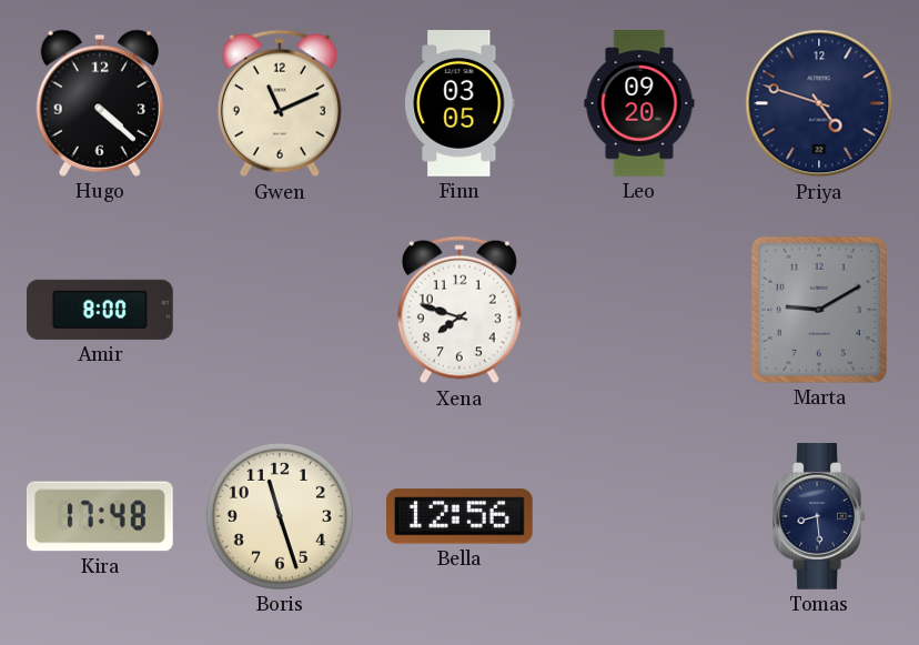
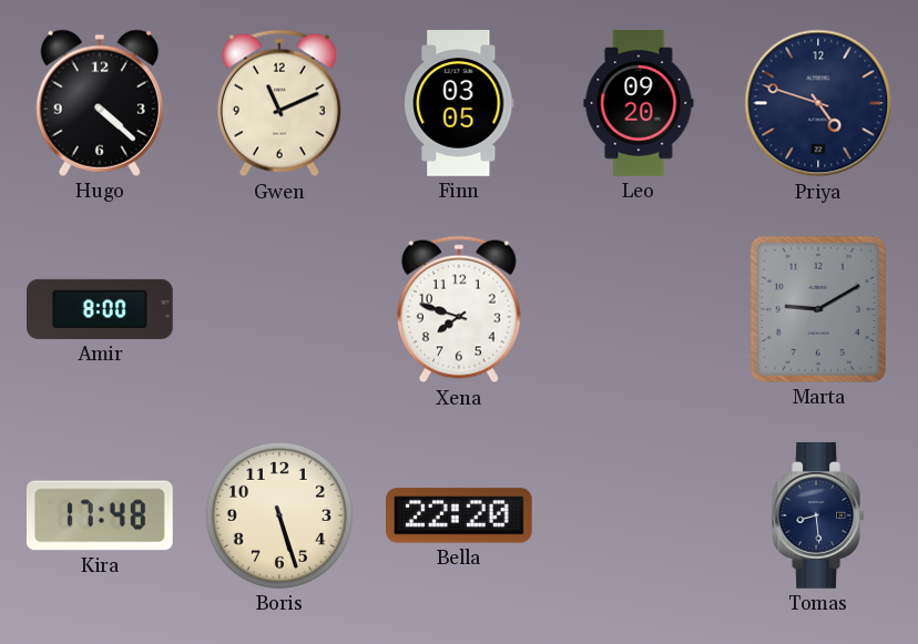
Boris: 11:27 -> 5:27 (279, 515)
Bella: 12:56 -> 22:20 (460, 515)
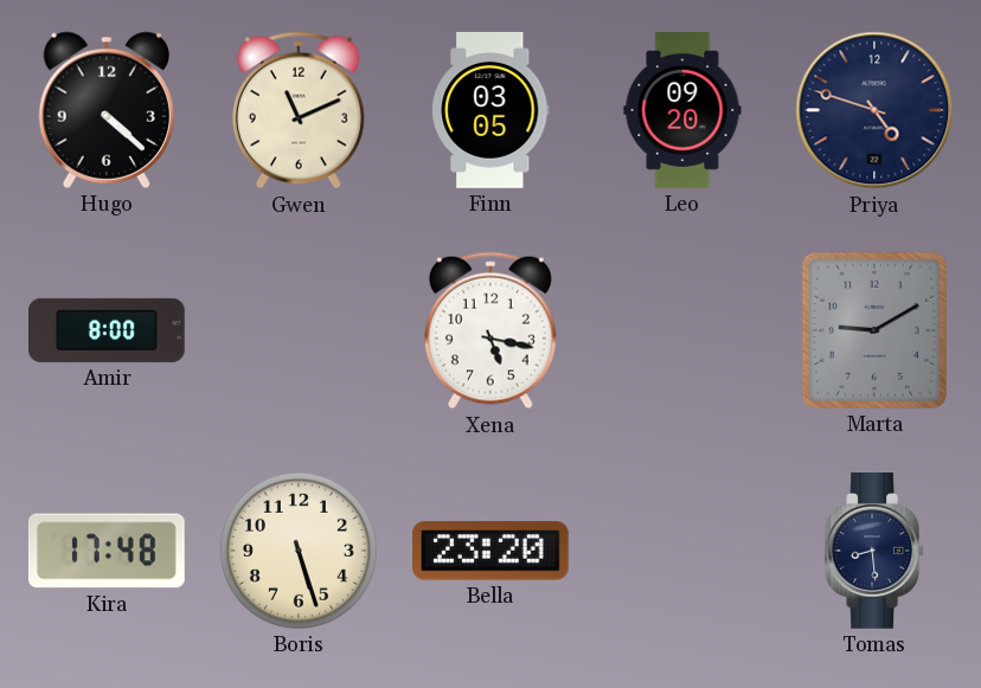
Xena: 7:48 -> 5:17 (490, 330)
Bella: 22:20 -> 23:20 (492, 551)
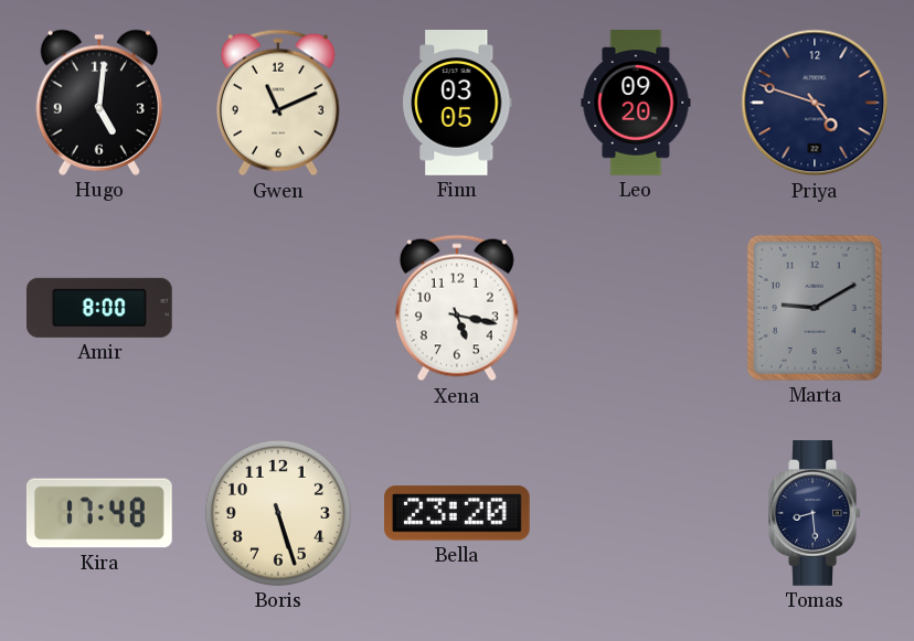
Hugo: 4:22 -> 5:01 (98, 103)
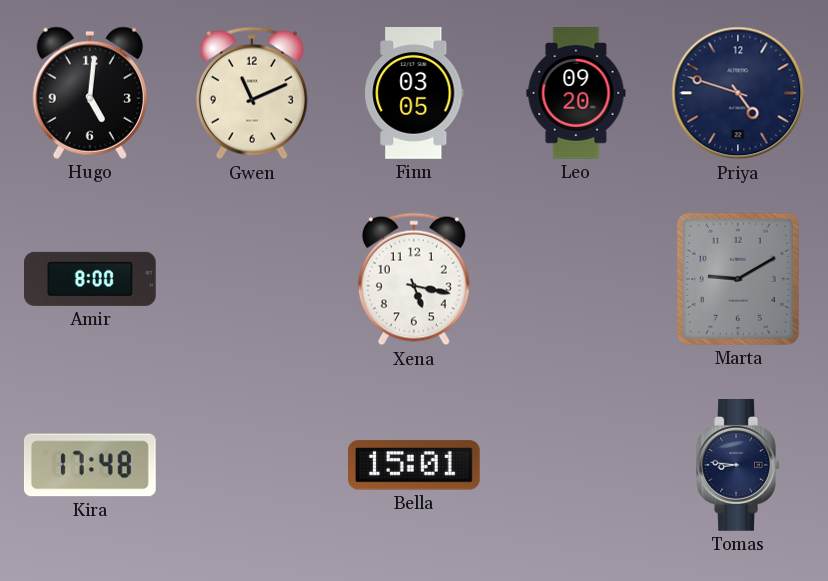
Boris: 5:27 -> none (278, 513)
Bella: 23:20 -> 15:01 (415, 465)
Tomas: 8:29 -> 8:46 (738, 466)
